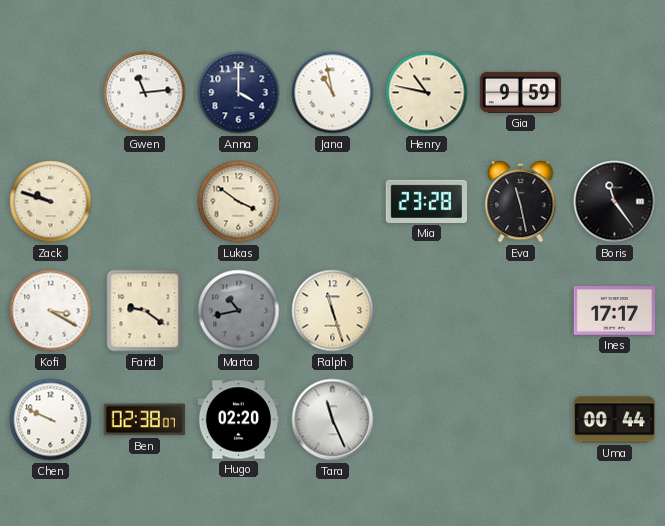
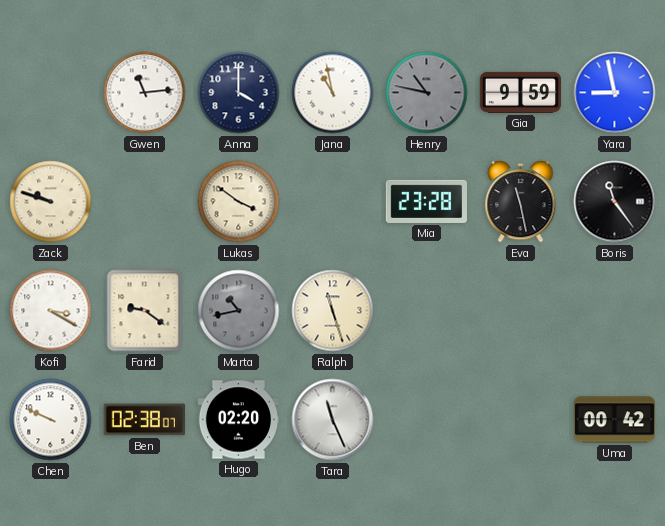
Henry dial: cream -> grey (427, 93)
Yara: none -> 8:58 (615, 93)
Ines: 17:17 -> none (614, 311)
Uma: 00:44 -> 00:42 (614, 420)
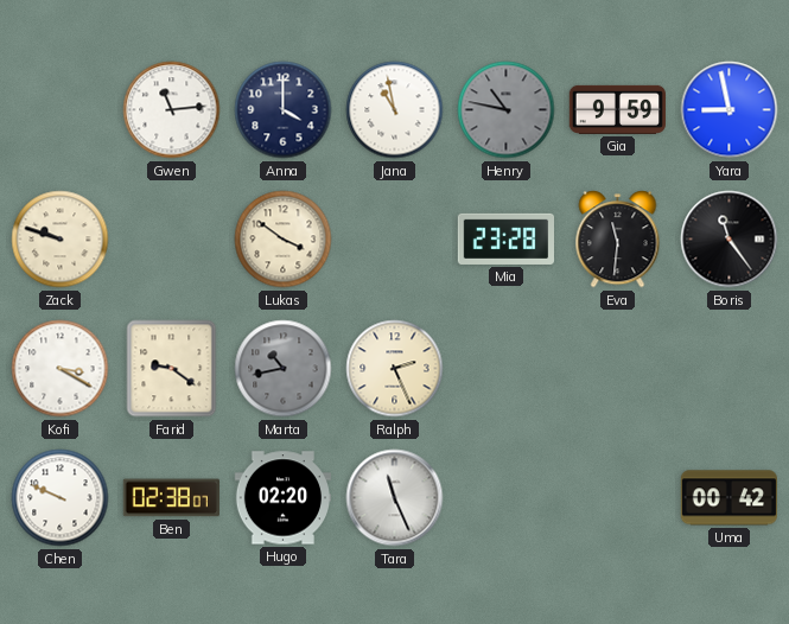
Eva: 11:28 -> 11:31 (618, 240)
Ralph: 11:27 -> 2:26 (395, 369)
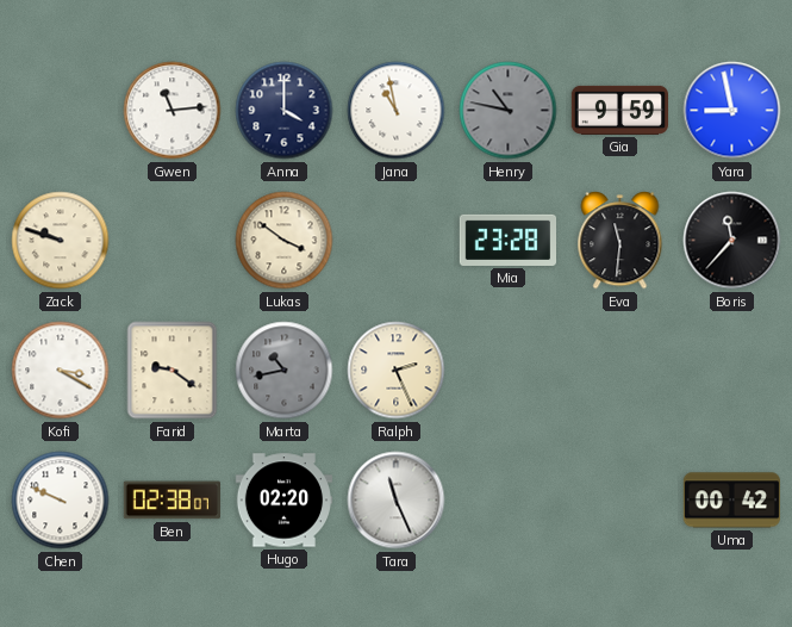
Boris: 11:24 -> 11:37 (732, 241)
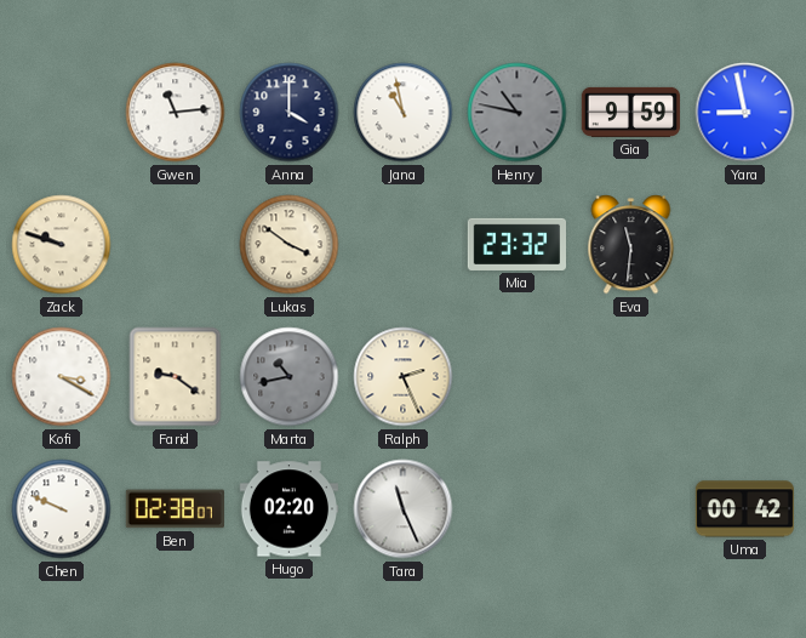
Mia: 23:28 -> 23:32 (516, 244)
Boris: 11:37 -> none (732, 241)
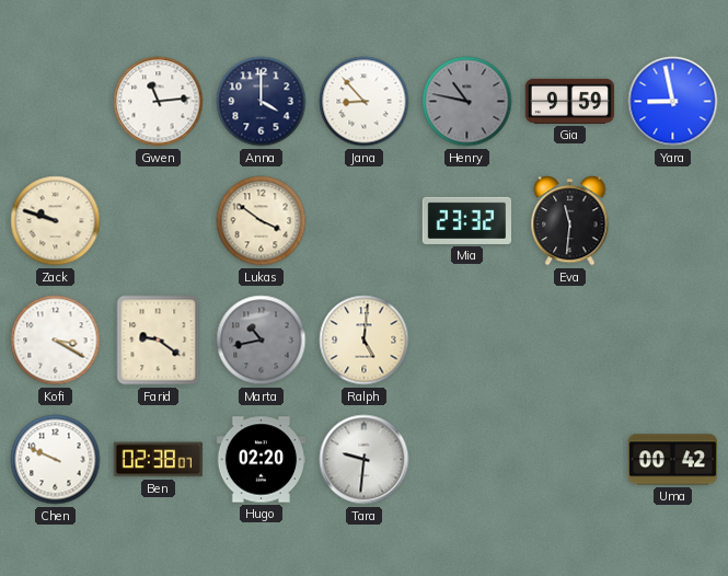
Jana: 10:58 -> 8:53 (365, 102)
Ralph: 2:26 -> 5:01 (365, 341)
Tara: 11:26 -> 9:31 (365, 460)
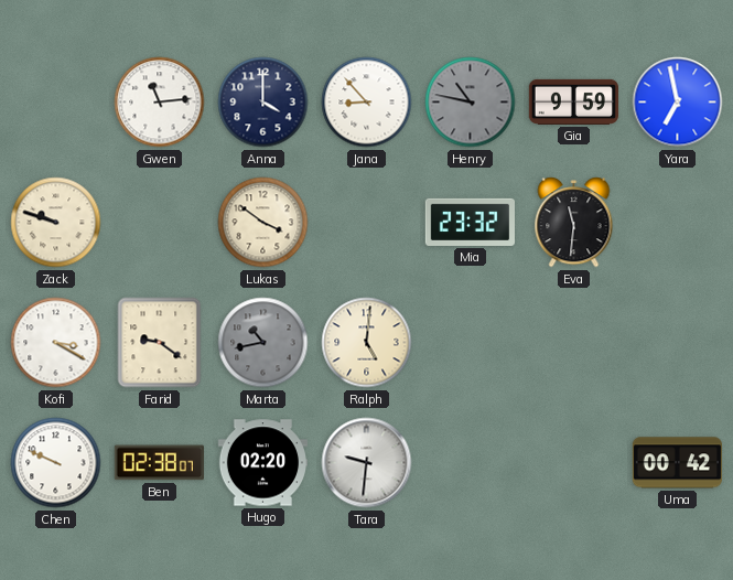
Yara: 8:58 -> 6:58 (678, 103)
